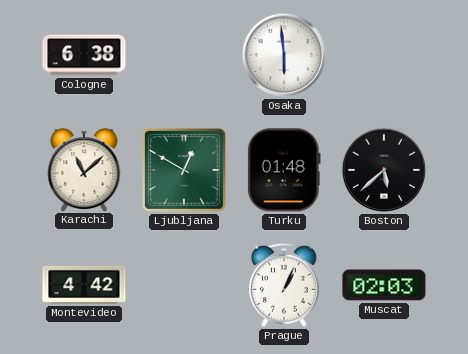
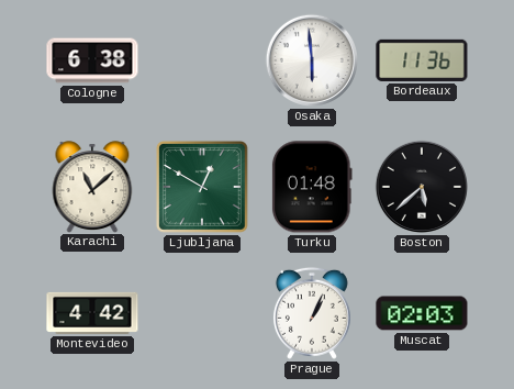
Bordeaux: none -> 11:36 (422, 60)
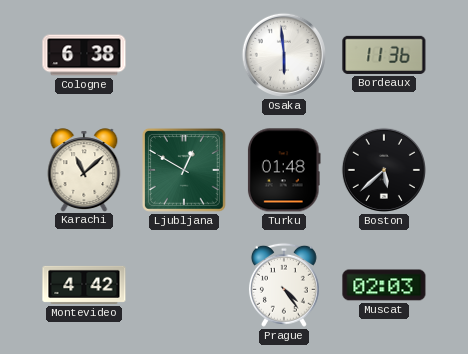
Prague: 1:04 -> 4:24 (284, 285)
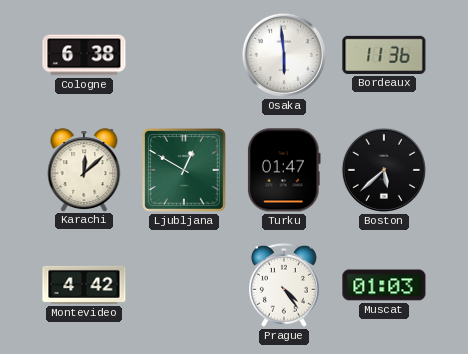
Karachi: 11:08 -> 12:08 (84, 170)
Turku: 01:48 -> 01:47 (284, 170)
Muscat: 02:03 -> 01:03 (384, 285)
